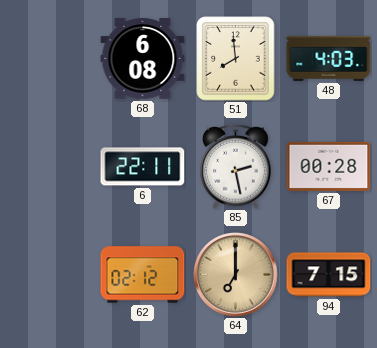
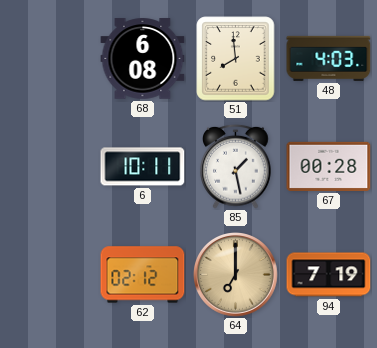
6: 22:11 -> 10:11 (143, 167)
85: 2:28 -> 1:28 (236, 166)
94: 7:15 -> 7:19 (329, 275)
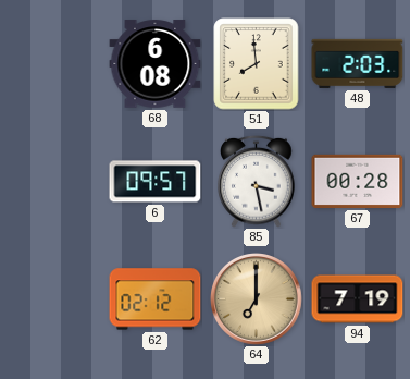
48: 4:03 -> 2:03 (358, 63)
6: 10:11 -> 09:57 (156, 182)
85: 1:28 -> 3:28 (257, 181)
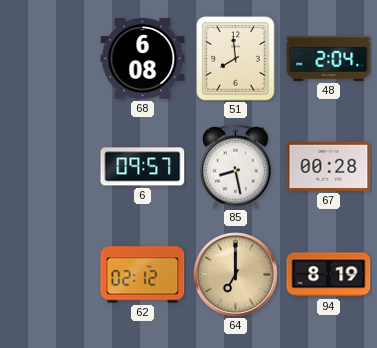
48: 2:03 -> 2:04 (329, 58)
85: 3:28 -> 8:28 (236, 166)
94: 7:19 -> 8:19 (329, 275)
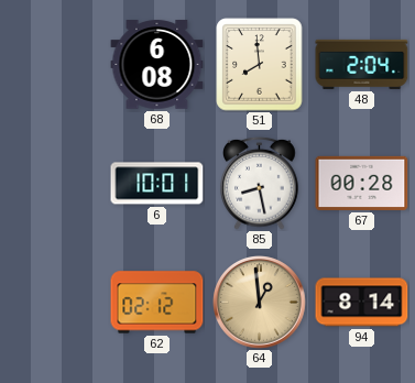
6: 09:57 -> 10:01 (157, 184)
64: 7:00 -> 12:59 (260, 303)
94: 8:19 -> 8:14 (362, 303)
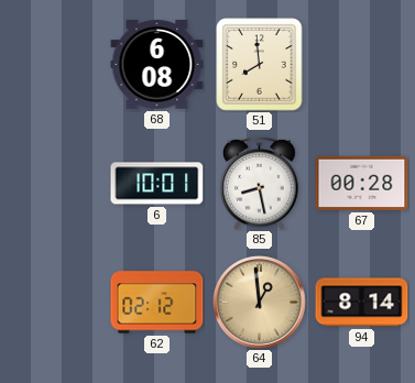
48: 2:04 -> none (362, 64)
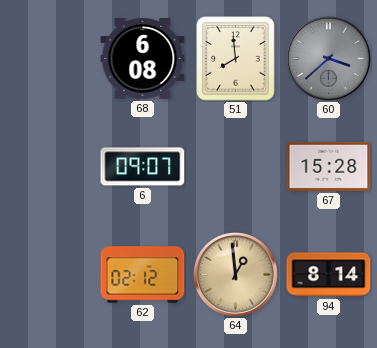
60: none -> 3:38 (329, 59)
6: 10:01 -> 09:07 (143, 167)
85: 8:28 -> none (260, 183)
67: 00:28 -> 15:28 (329, 166)
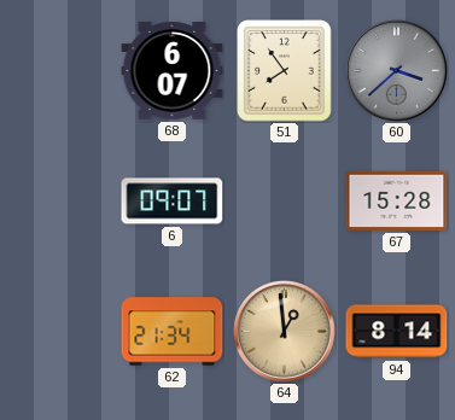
68: 6:08 -> 6:07 (173, 71)
51: 7:59 -> 7:54 (285, 71)
62: 02:12 -> 21:34 (173, 332)
